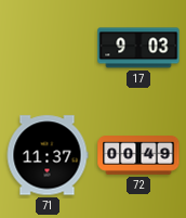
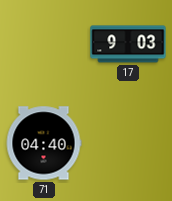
71: 11:37 -> 04:40 (44, 143)
72: 00:49 -> none (138, 155)
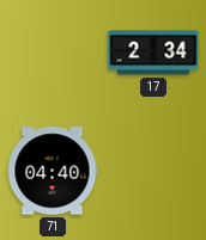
17: 9:03 -> 2:34 (153, 53)
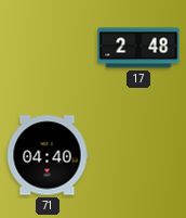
17: 2:34 -> 2:48 (138, 48)
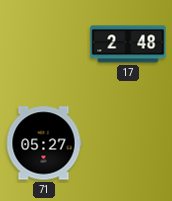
71: 04:40 -> 05:27 (44, 143)
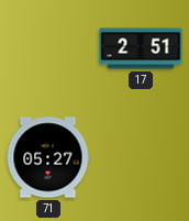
17: 2:48 -> 2:51 (141, 48)
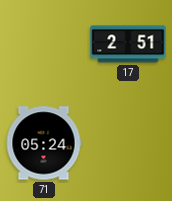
71: 05:27 -> 05:24 (44, 143)
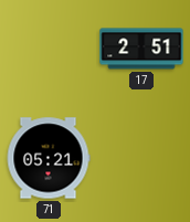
71: 05:24 -> 05:21 (49, 158)
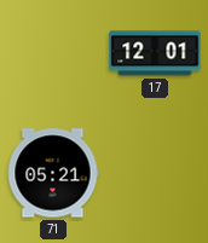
17: 2:51 -> 12:01 (155, 53)
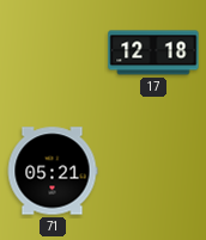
17: 12:01 -> 12:18 (153, 53)
